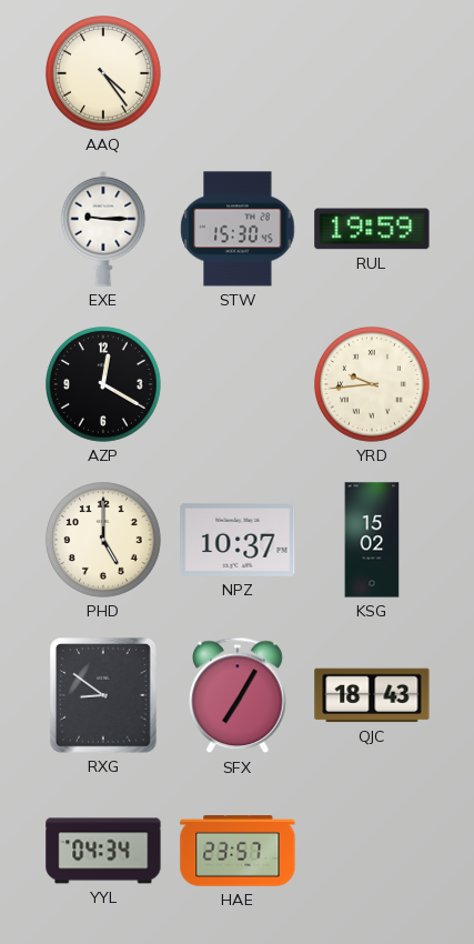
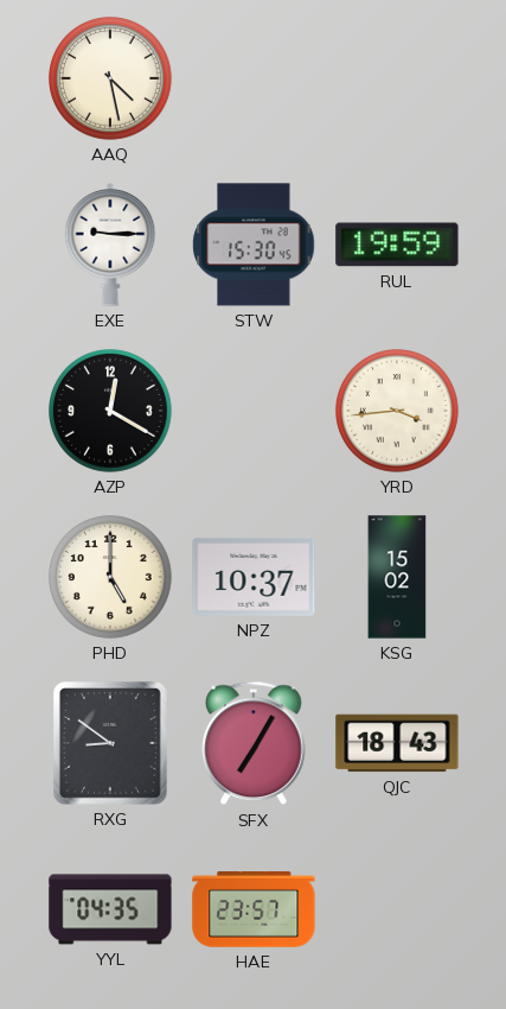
AAQ: 4:24 -> 4:28 (111, 80)
YRD: 9:44 -> 3:44 (398, 412)
YYL: 04:34 -> 04:35 (110, 909)
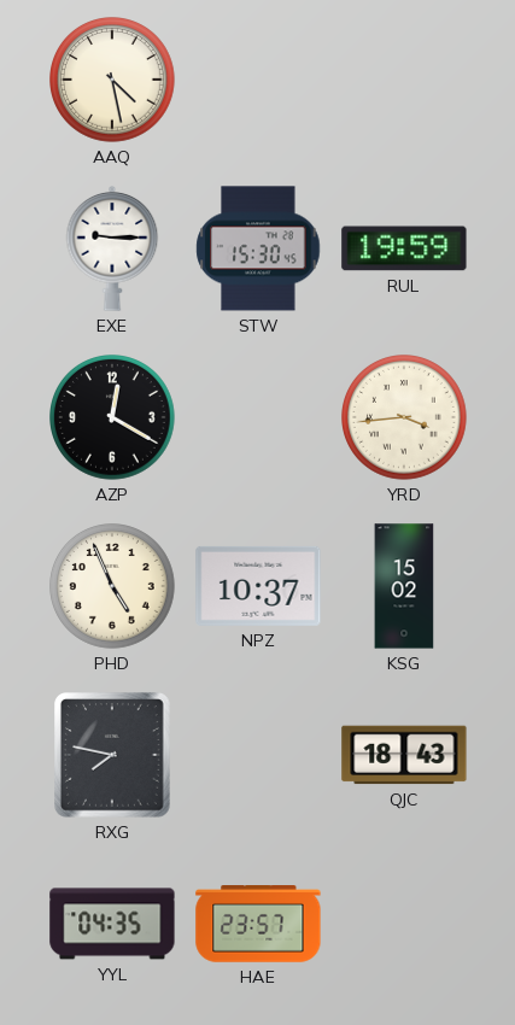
PHD: 5:00 -> 4:56 (113, 587)
RXG: 8:51 -> 7:47 (113, 756)
SFX: 7:05 -> none (255, 743)
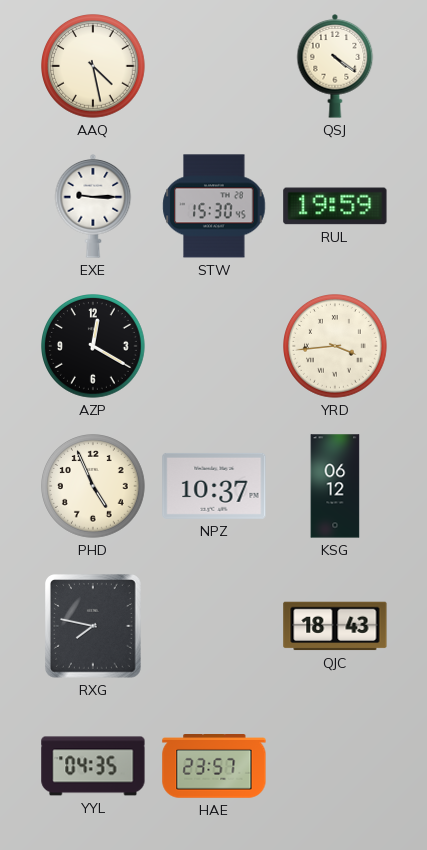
QSJ: none -> 4:21 (335, 67)
KSG: 15:02 -> 06:12 (335, 486)
